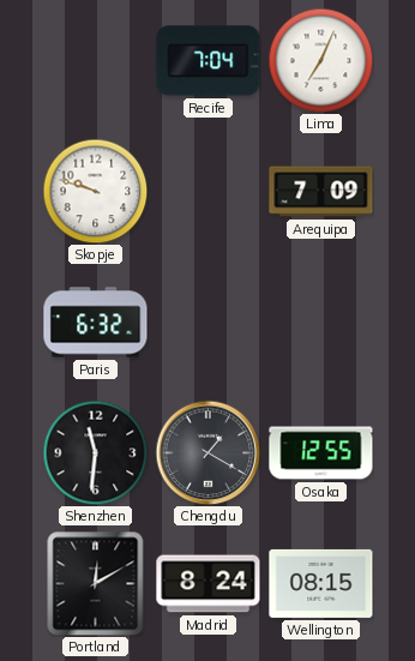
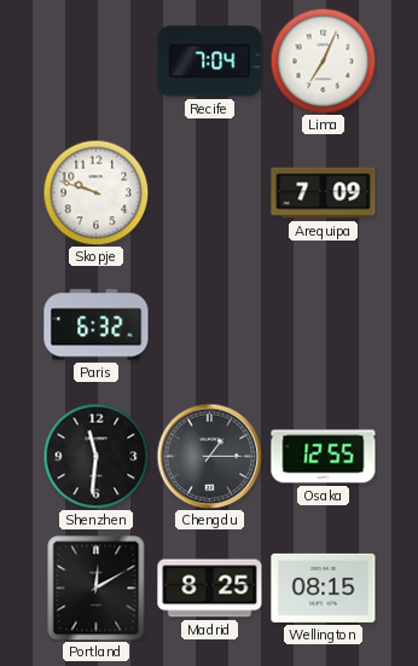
Chengdu: 1:20 -> 1:15 (209, 456)
Madrid: 8:24 -> 8:25 (210, 589)
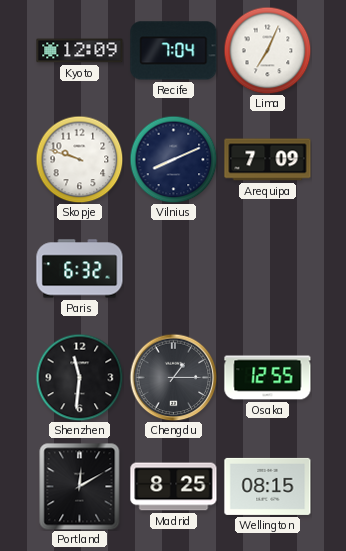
Kyoto: none -> 12:09 (80, 51)
Vilnius: none -> 8:11 (173, 159)
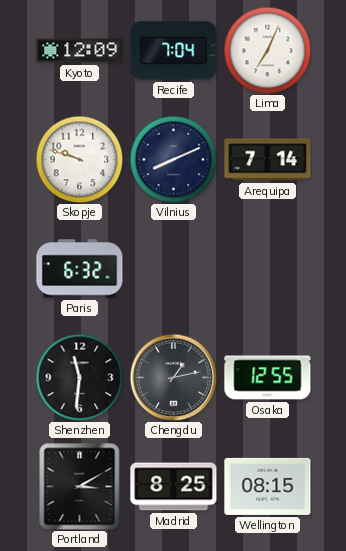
Arequipa: 7:09 -> 7:14 (268, 160)
Chengdu: 1:15 -> 1:13 (173, 377)
Portland: 12:10 -> 3:10 (80, 486)
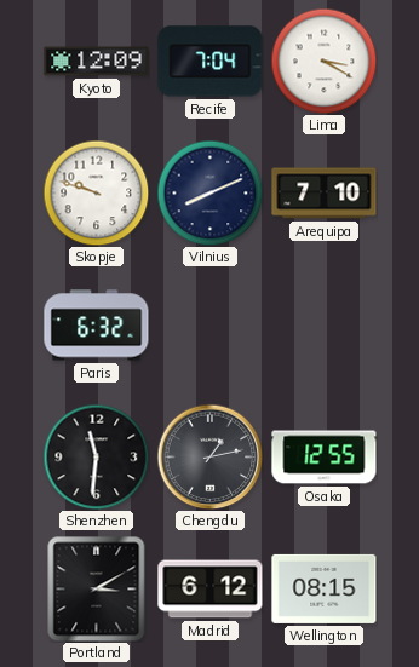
Lima: 7:04 -> 3:20 (323, 61)
Arequipa: 7:14 -> 7:10 (325, 194)
Madrid: 8:25 -> 6:12 (211, 590)
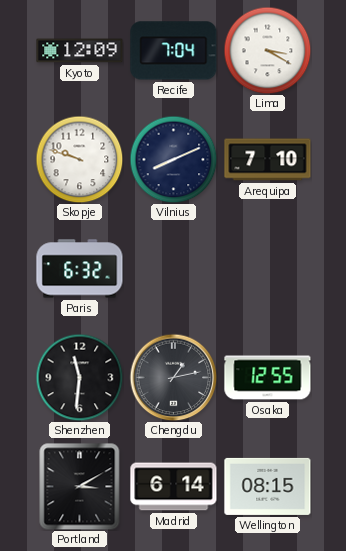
Madrid: 6:12 -> 6:14 (174, 487)
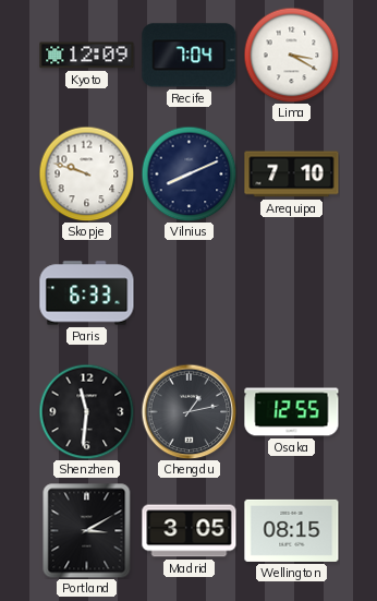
Paris: 6:32 -> 6:33 (87, 293)
Madrid: 6:14 -> 3:05 (190, 531)
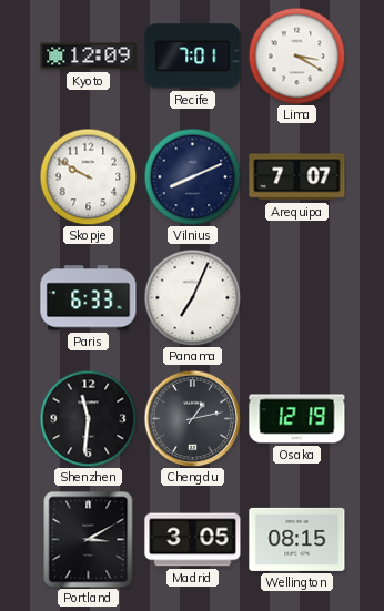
Recife: 7:04 -> 7:01 (193, 57)
Skopje: 9:48 -> 9:50 (88, 176)
Arequipa: 7:10 -> 7:07 (297, 177)
Panama: none -> 7:04 (192, 297)
Osaka: 12:55 -> 12:19 (297, 419)
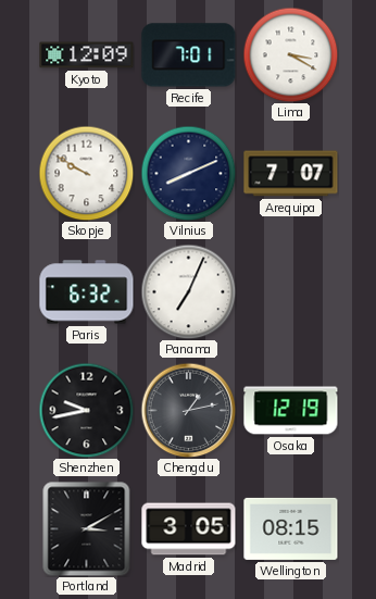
Paris: 6:33 -> 6:32 (87, 292)
Shenzhen: 11:31 -> 9:43 (86, 410)
